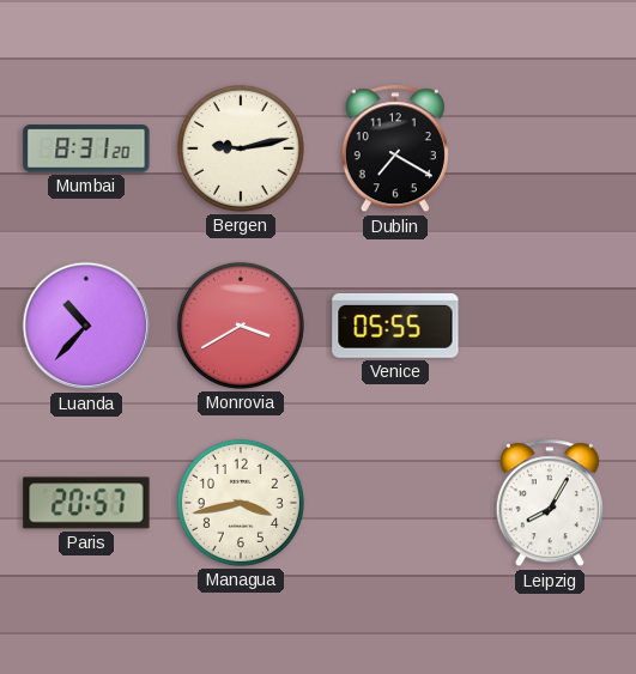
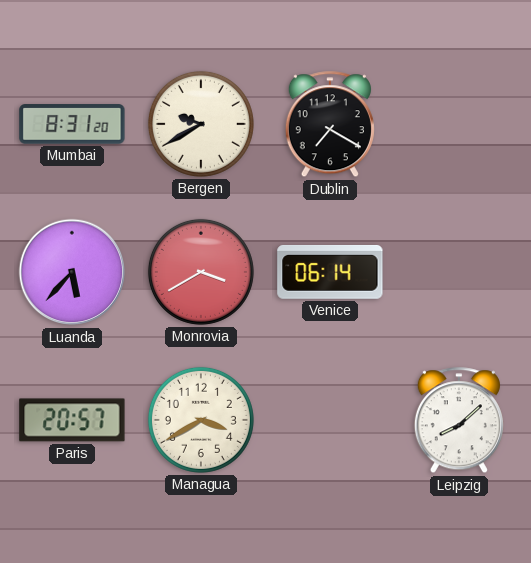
Bergen: 9:13 -> 9:40 (201, 124)
Luanda: 10:37 -> 5:37 (72, 272)
Venice: 05:55 -> 06:14 (330, 272)
Managua: 3:43 -> 3:40 (201, 420)
Leipzig: 8:05 -> 8:08 (459, 421)
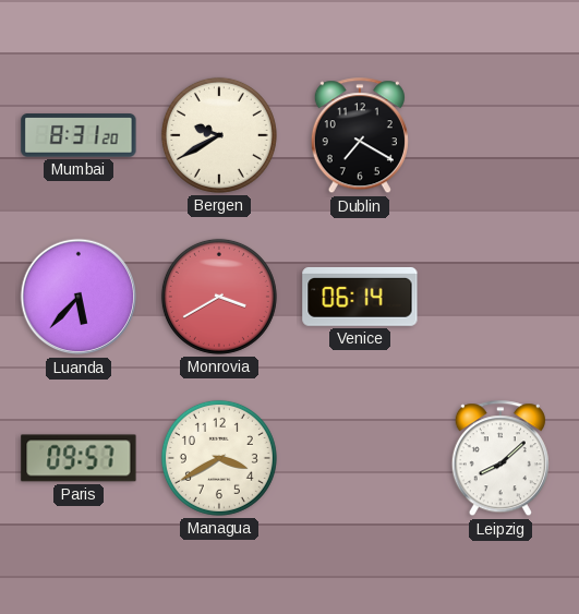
Paris: 20:57 -> 09:57 (79, 458)
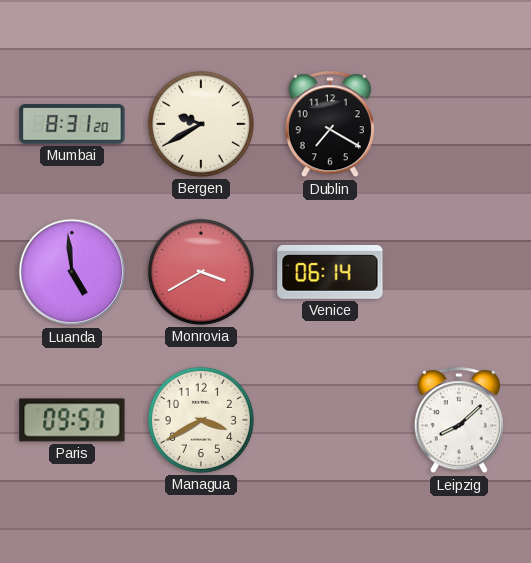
Luanda: 5:37 -> 4:59 (72, 272)
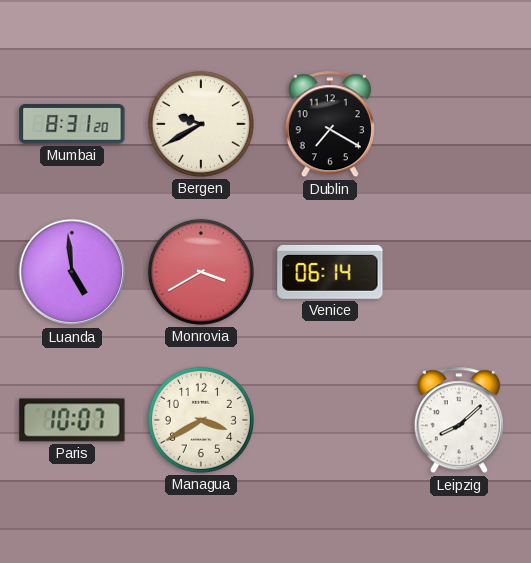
Paris: 09:57 -> 10:07 (72, 420)
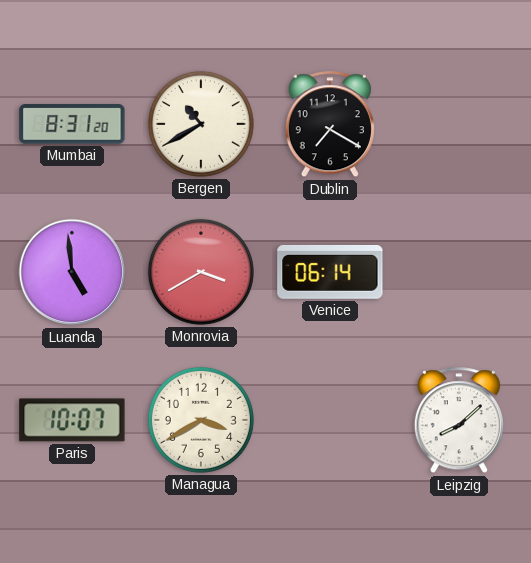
Bergen: 9:40 -> 10:40 (201, 124)
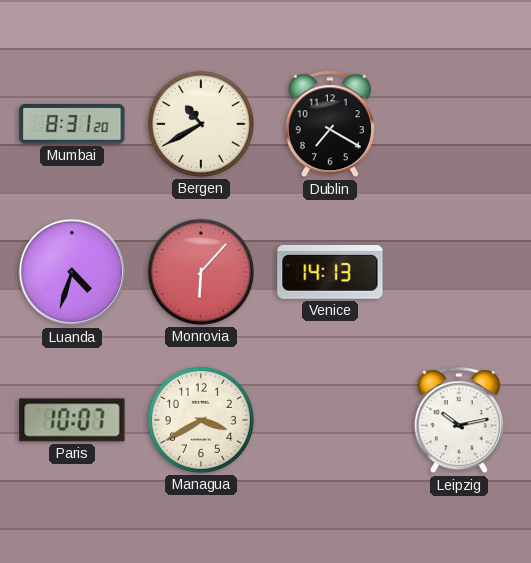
Luanda: 4:59 -> 4:33 (72, 272)
Monrovia: 3:40 -> 6:07 (201, 272)
Venice: 06:14 -> 14:13 (330, 272)
Leipzig: 8:08 -> 10:13 (459, 421)
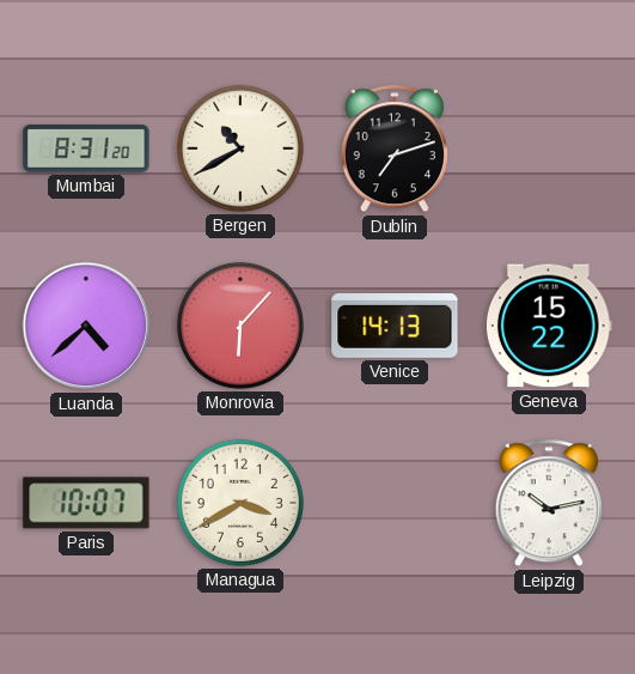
Dublin: 7:20 -> 7:12 (395, 150)
Luanda: 4:33 -> 4:38 (86, 326)
Geneva: none -> 15:22 (549, 326)
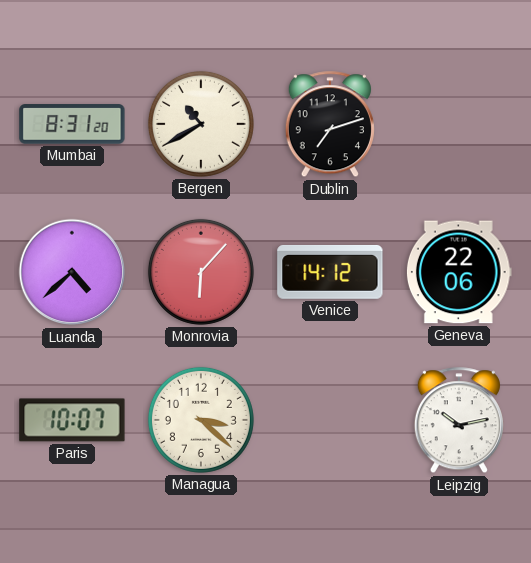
Venice: 14:13 -> 14:12 (330, 272)
Geneva: 15:22 -> 22:06 (459, 272)
Managua: 3:40 -> 3:22 (201, 420)
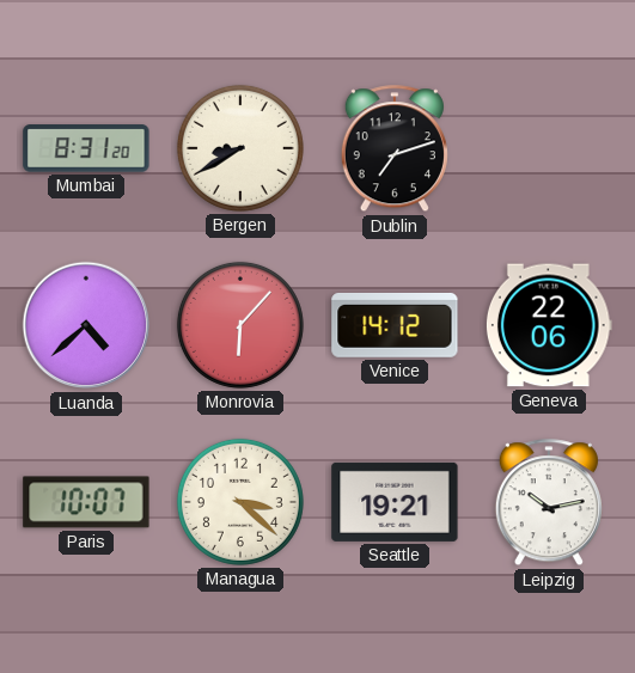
Bergen: 10:40 -> 8:40 (240, 148)
Seattle: none -> 19:21 (395, 502)
